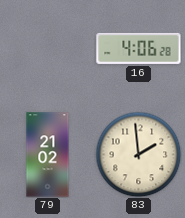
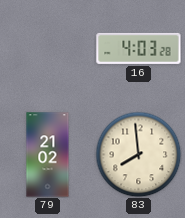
16: 4:06 -> 4:03 (139, 48)
83: 1:59 -> 7:59 (138, 154)
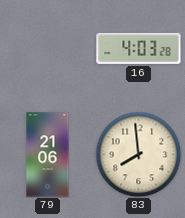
79: 21:02 -> 21:06 (48, 155)
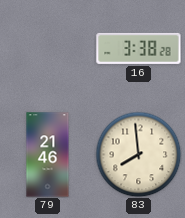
16: 4:03 -> 3:38 (139, 48)
79: 21:06 -> 21:46 (48, 155)
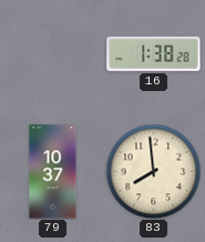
16: 3:38 -> 1:38 (154, 53)
79: 21:46 -> 10:37 (53, 172)
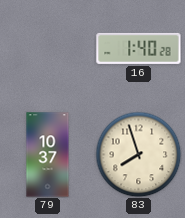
16: 1:38 -> 1:40 (139, 48)
83: 7:59 -> 7:57 (138, 154)
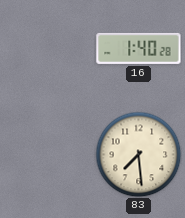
79: 10:37 -> none (48, 155)
83: 7:57 -> 7:29 (138, 154)
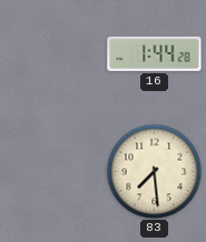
16: 1:40 -> 1:44 (155, 53)
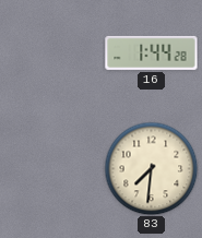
83: 7:29 -> 7:31 (151, 168)
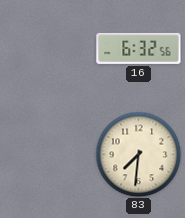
16: 1:44 -> 6:32 (139, 48)
